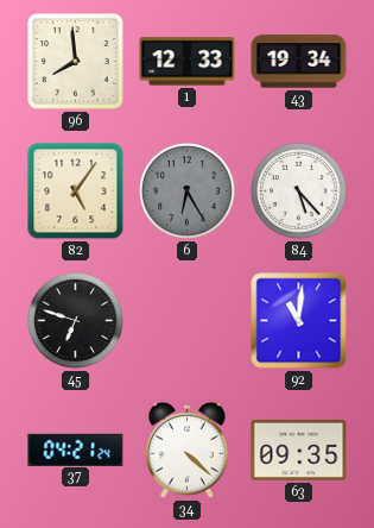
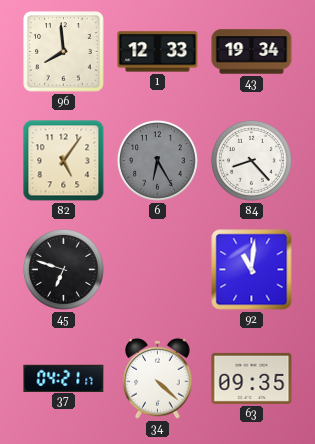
84: 5:23 -> 8:23 (251, 160)
37: 04:21:24 -> 04:21:17 (64, 378)
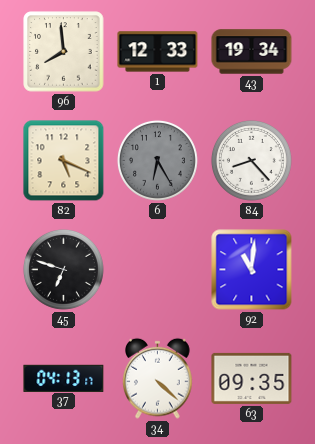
82: 5:06 -> 5:19 (64, 161)
37: 04:21 -> 04:13 (64, 378)
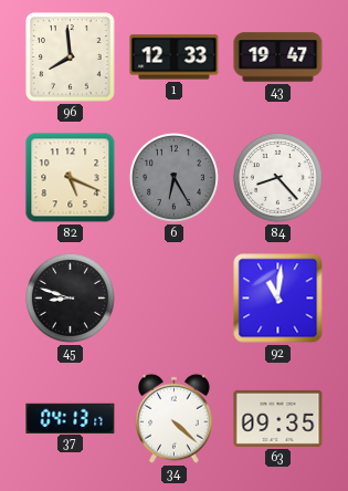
43: 19:34 -> 19:47 (278, 58)
45: 6:48 -> 8:48 (70, 297)
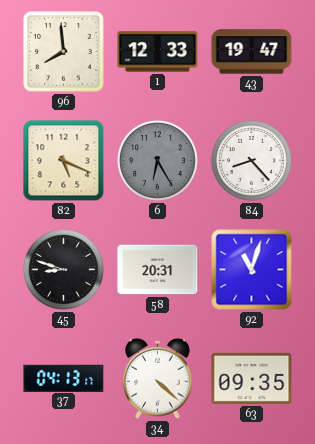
58: none -> 20:31 (158, 270)
92: 11:01 -> 11:03 (252, 270)
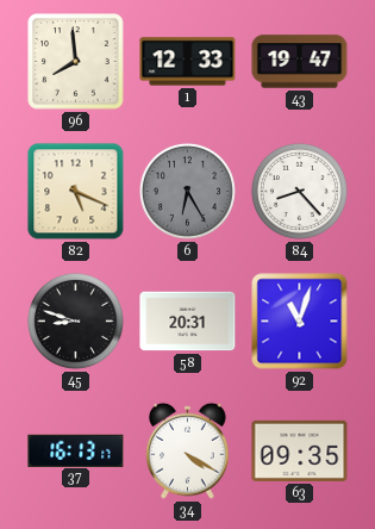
37: 04:13 -> 16:13 (76, 450)
34: 4:22 -> 4:20 (188, 450)
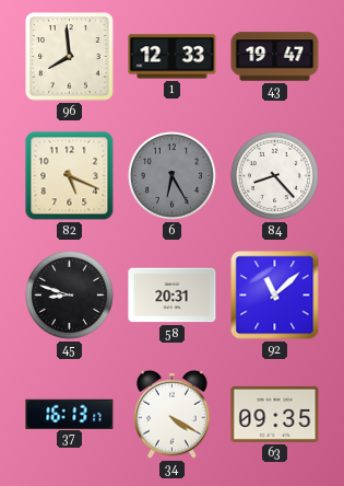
92: 11:03 -> 11:08 (275, 296)
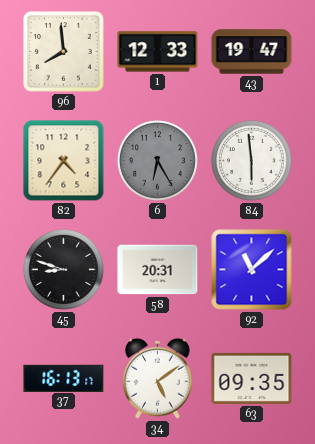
82: 5:19 -> 4:36 (64, 161)
84: 8:23 -> 5:59 (251, 160)
34: 4:20 -> 5:09 (158, 378)
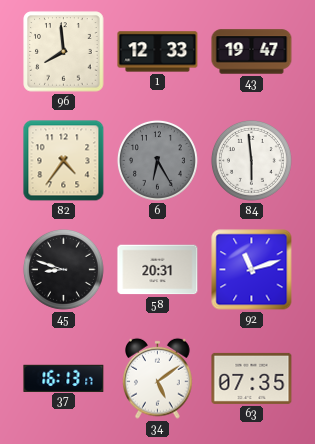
92: 11:08 -> 11:12 (252, 270)
63: 09:35 -> 07:35 (252, 378)
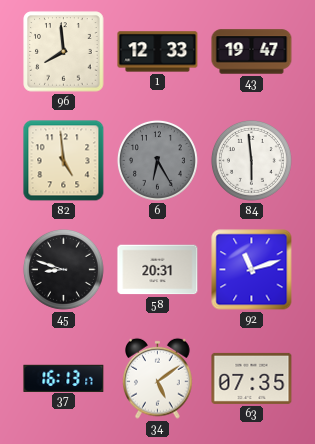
82: 4:36 -> 4:59 (64, 161)
